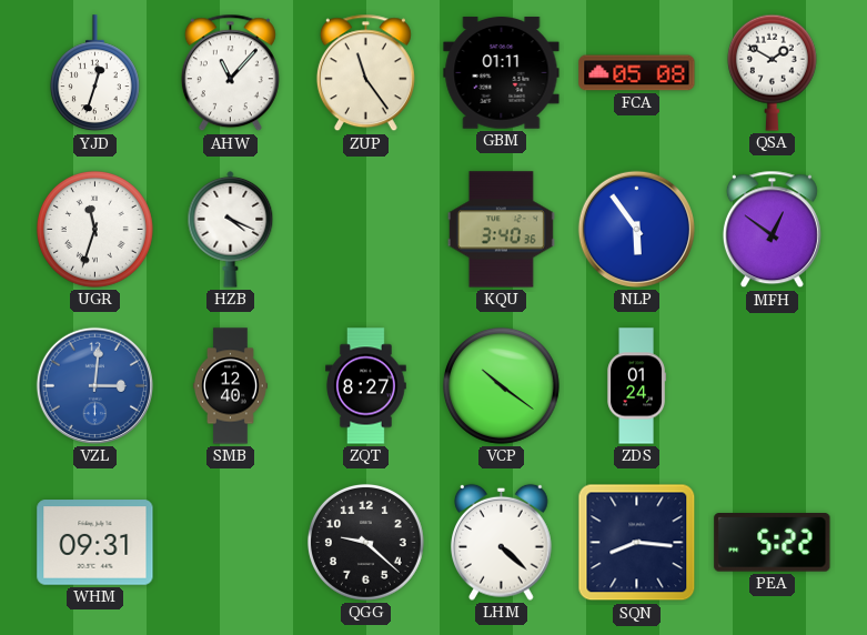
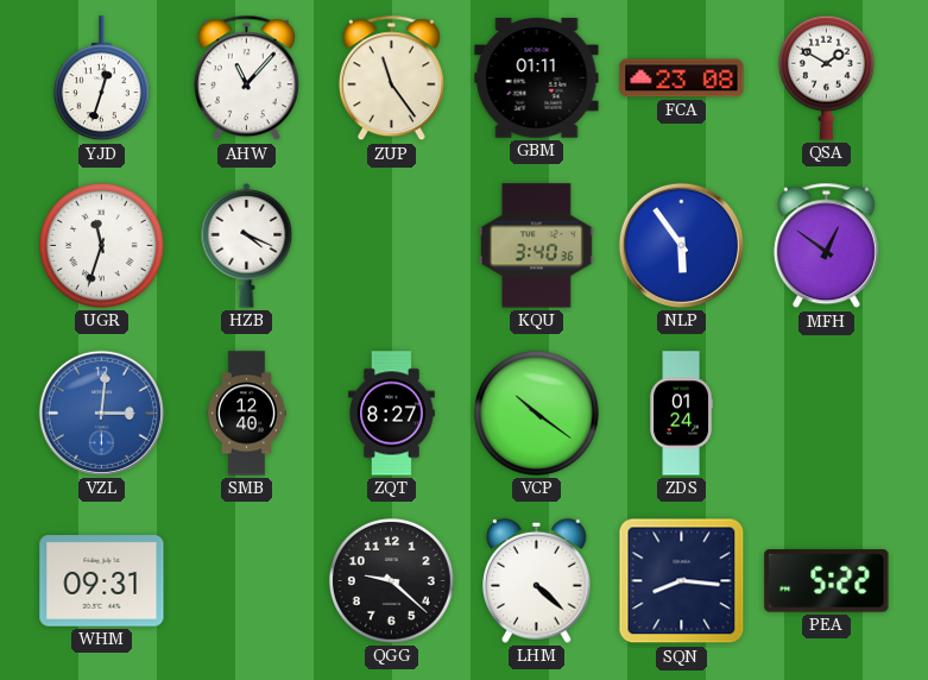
FCA: 05:08 -> 23:08 (682, 78)
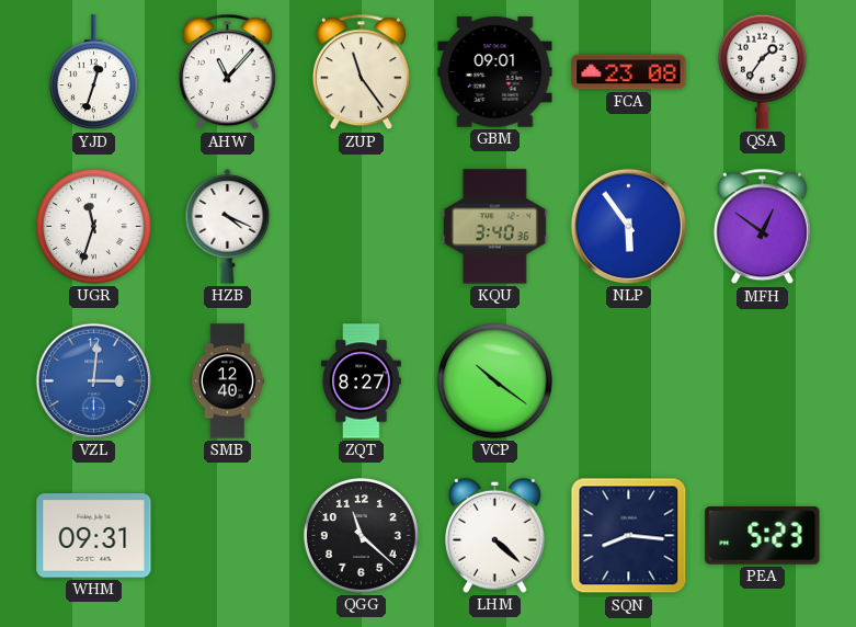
GBM: 01:11 -> 09:01 (495, 72)
QSA: 1:50 -> 1:36 (762, 71)
ZDS: 01:24 -> none (681, 414)
QGG: 9:22 -> 11:22 (361, 535)
PEA: 5:22 -> 5:23 (763, 536)
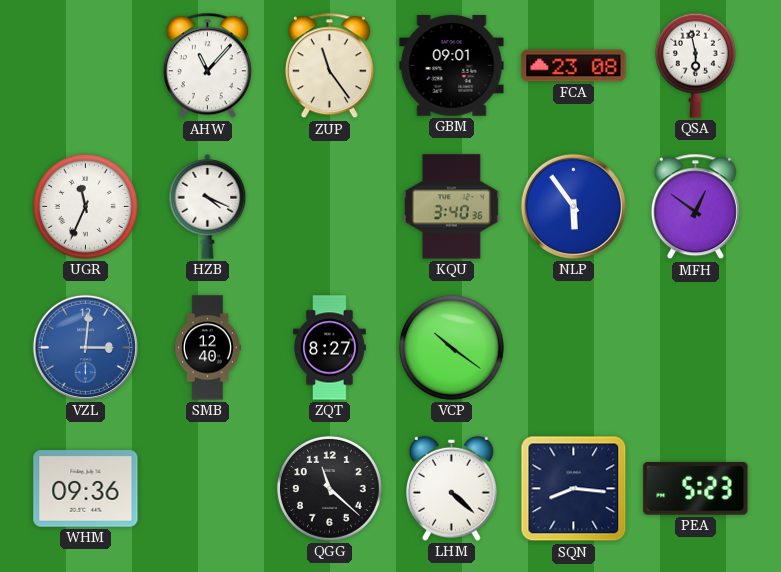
YJD: 12:33 -> none (93, 72)
QSA: 1:36 -> 5:58 (695, 65)
UGR: 11:33 -> 11:34 (85, 206)
WHM: 09:31 -> 09:36 (86, 489)
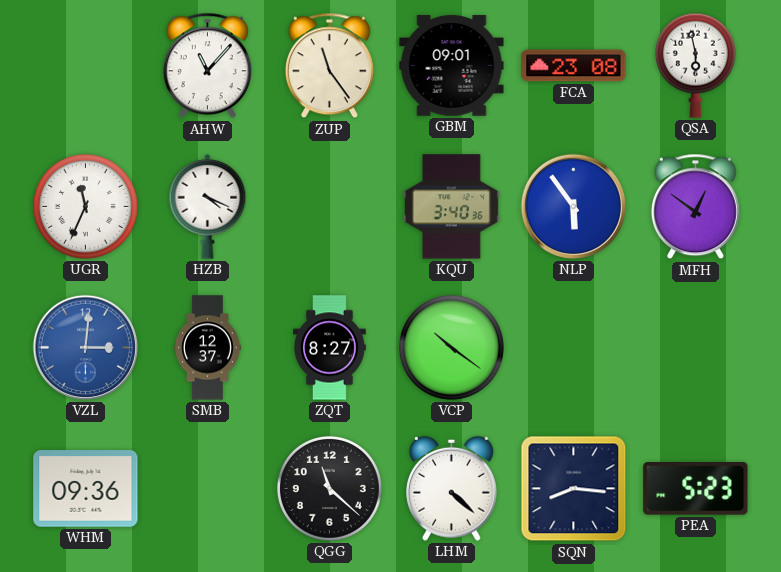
SMB: 12:40 -> 12:37 (207, 348)
